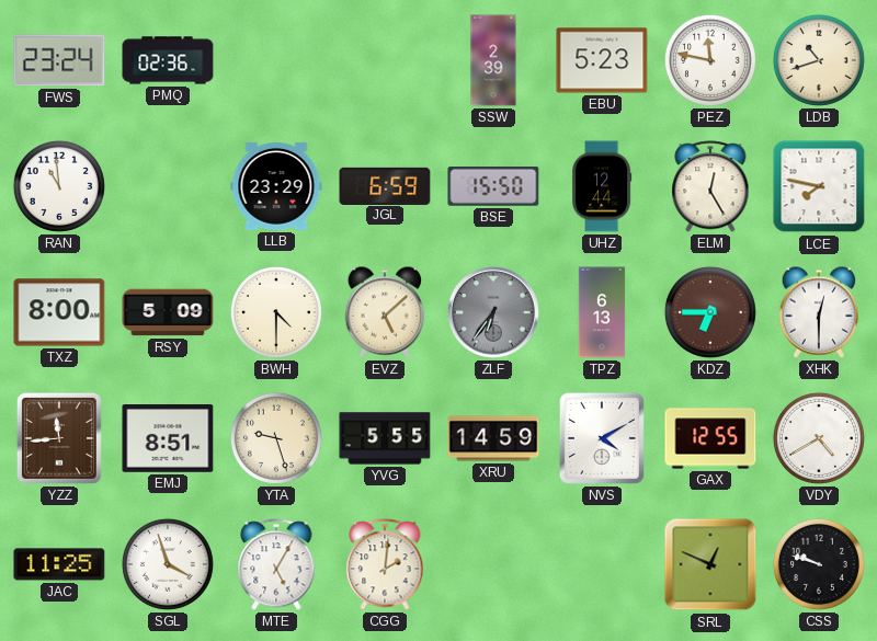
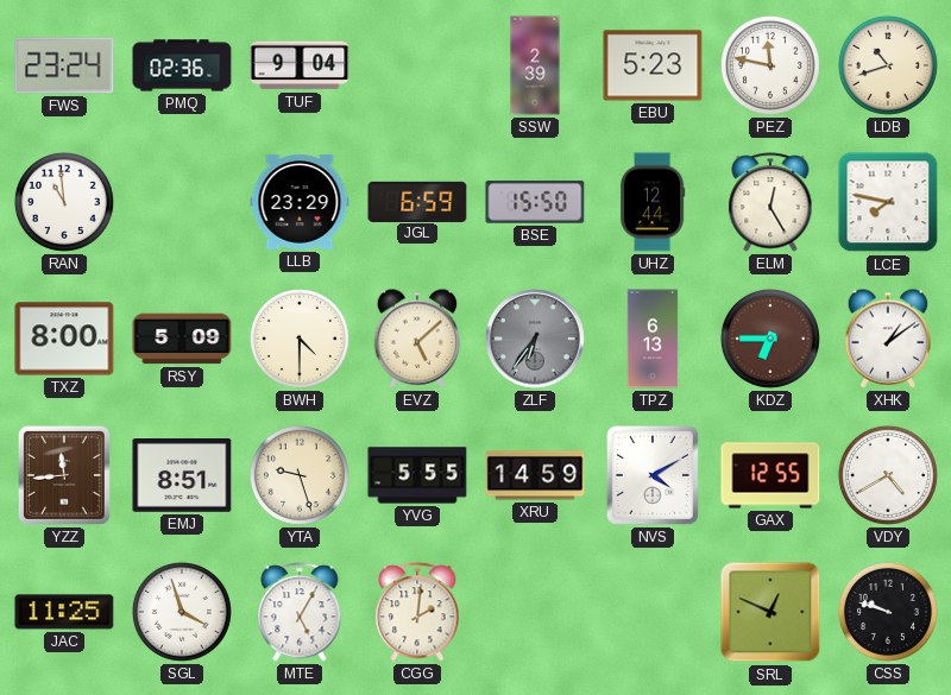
TUF: none -> 9:04 (300, 65)
XHK: 12:30 -> 1:09 (888, 339)
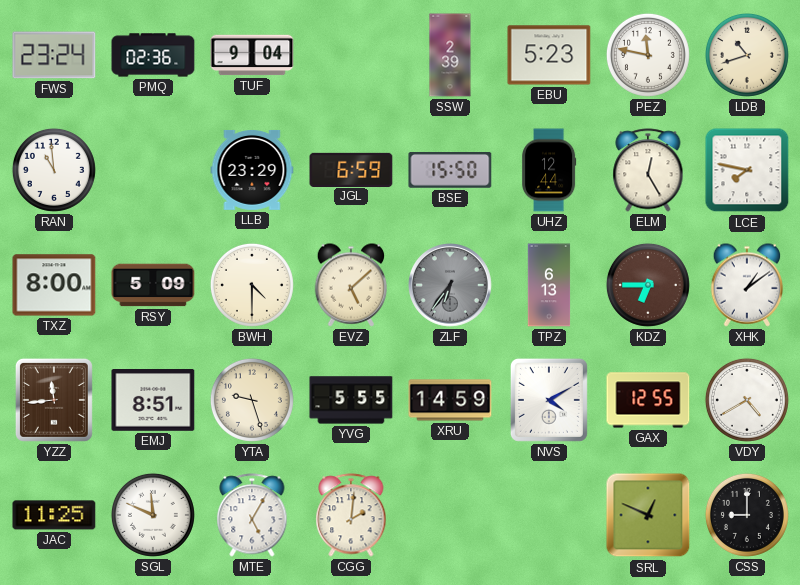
SGL: 3:57 -> 11:49 (153, 515)
CSS: 9:48 -> 9:00 (747, 515)
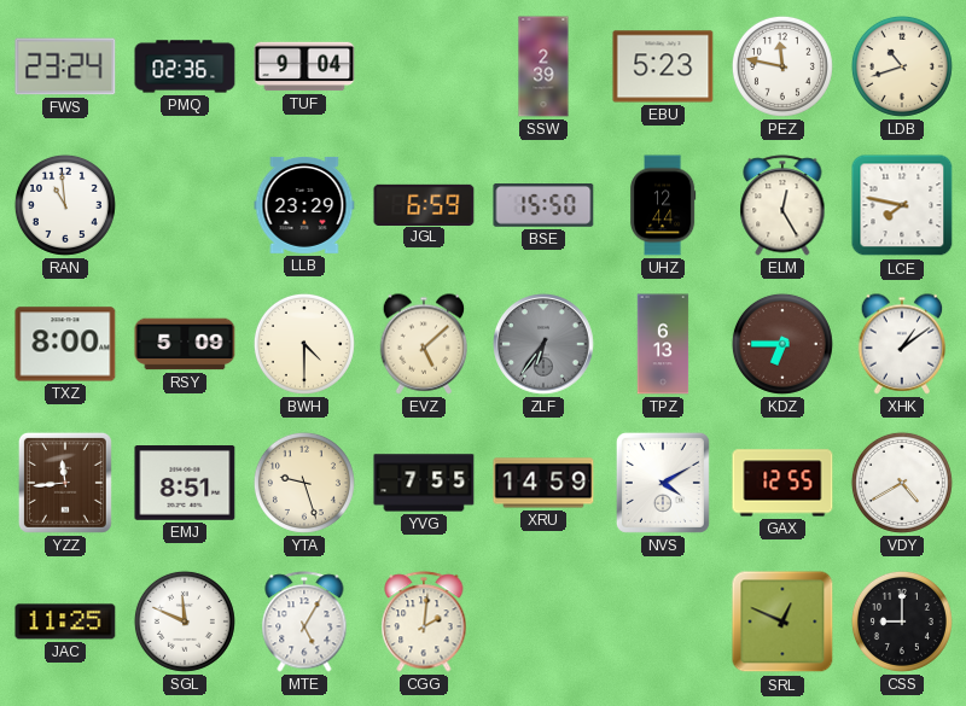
YVG: 5:55 -> 7:55 (424, 483)
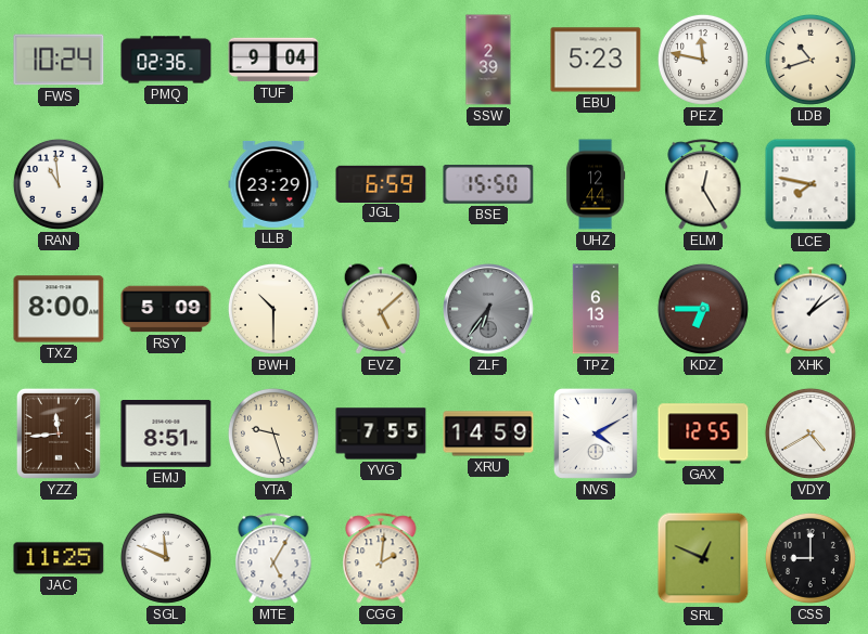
FWS: 23:24 -> 10:24 (59, 60)
BWH: 4:30 -> 10:30 (273, 309)
